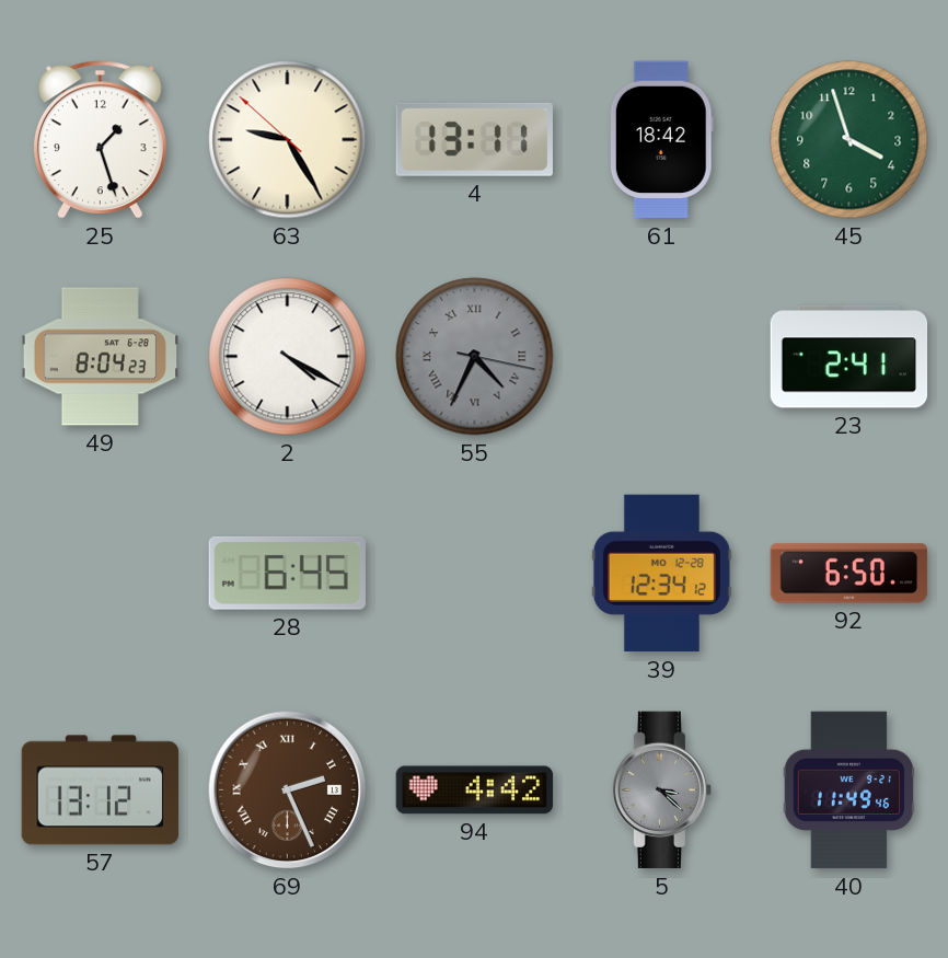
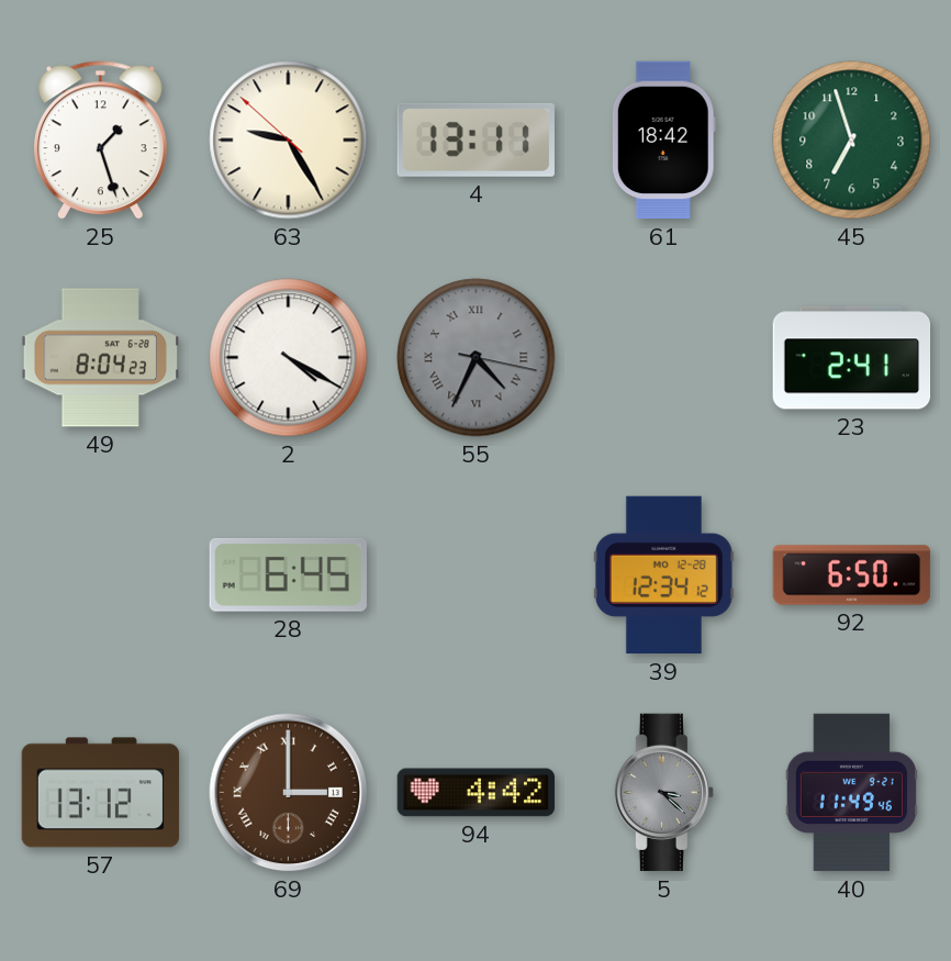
45: 3:57 -> 6:57 (852, 141)
69: 2:26 -> 3:00 (289, 793)
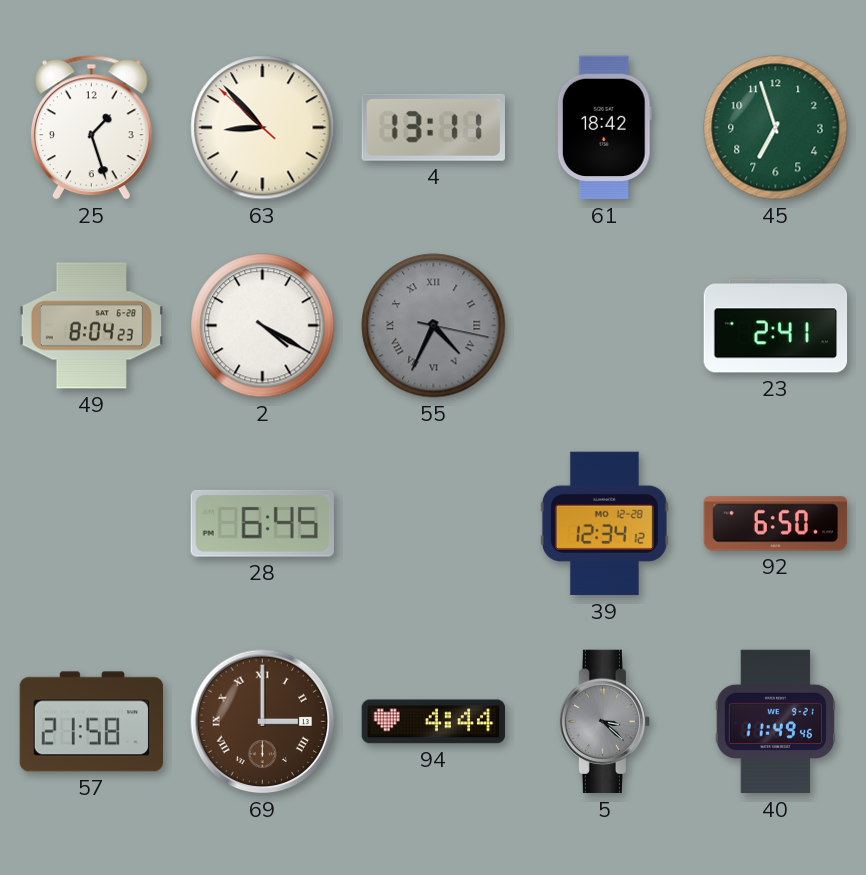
63: 9:24 -> 8:52 (263, 128)
57: 13:12 -> 21:58 (92, 722)
94: 4:42 -> 4:44 (434, 722)
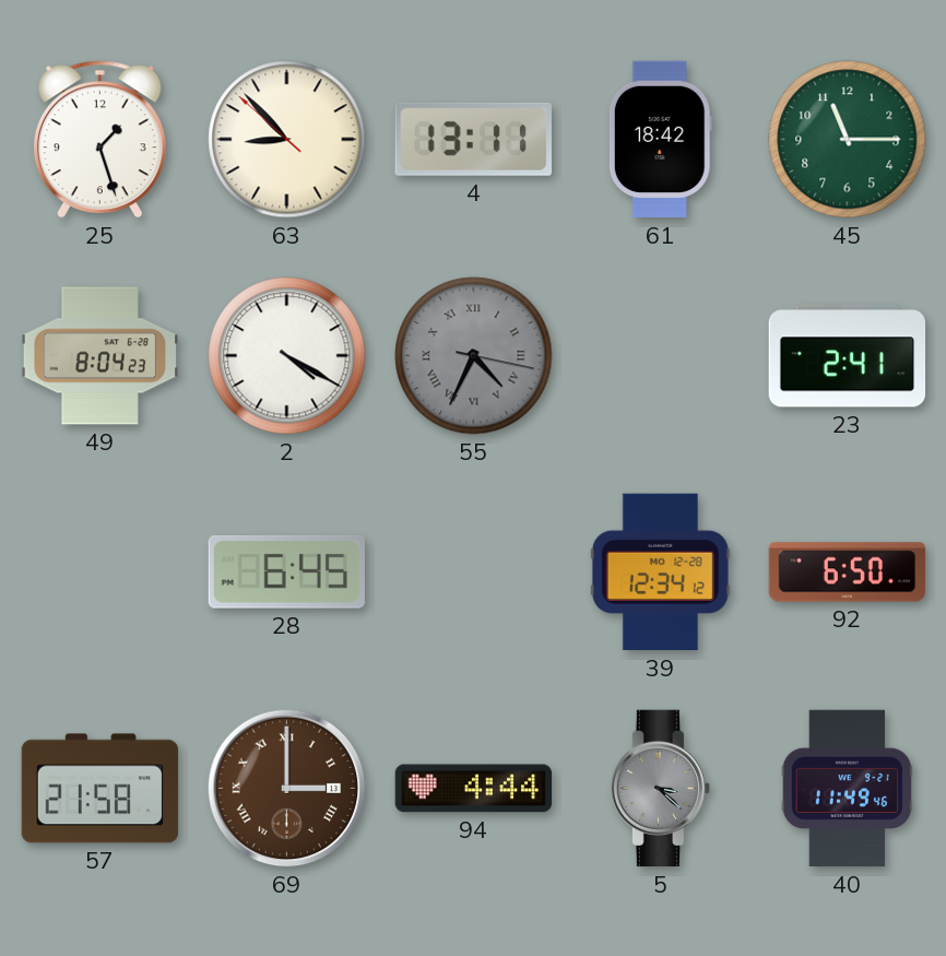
45: 6:57 -> 11:15 (848, 140)
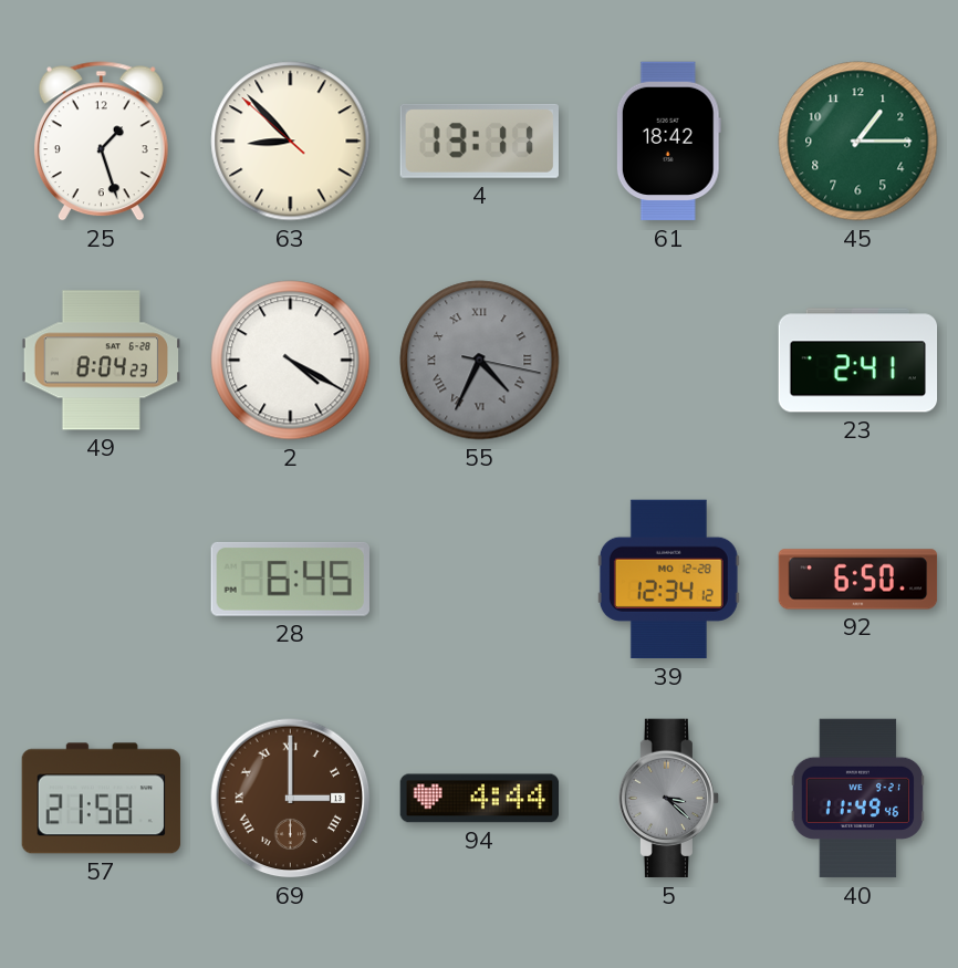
45: 11:15 -> 1:15 (858, 142)
